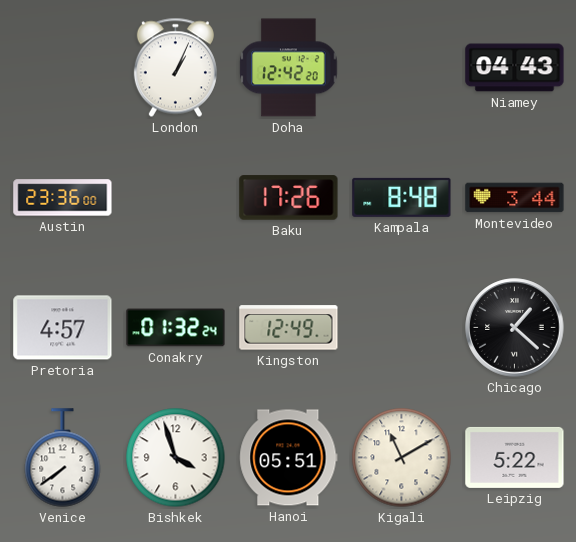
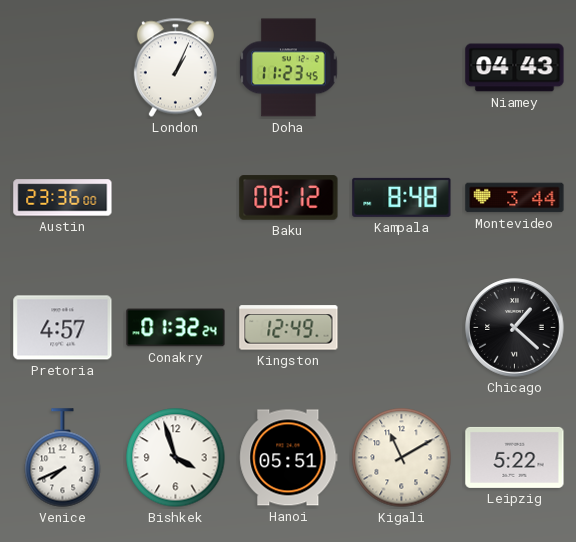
Doha: 12:42 -> 11:23 (289, 68)
Baku: 17:26 -> 08:12 (289, 198)
Venice: 7:39 -> 7:41 (63, 458)
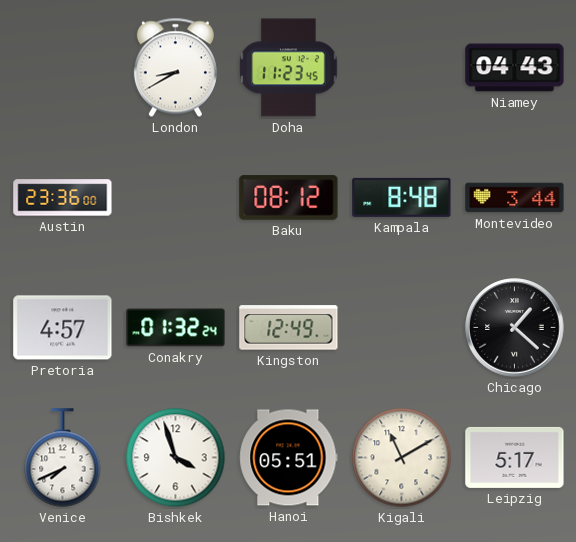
London: 1:04 -> 8:40 (175, 68)
Leipzig: 5:22 -> 5:17 (515, 457)
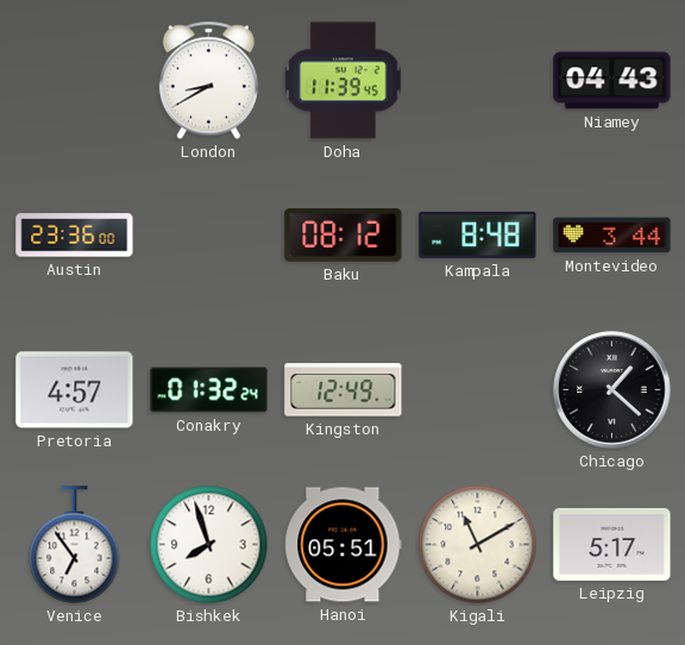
Doha: 11:23 -> 11:39 (344, 81)
Venice: 7:41 -> 6:54 (75, 545)
Bishkek: 3:57 -> 7:57 (209, 545)
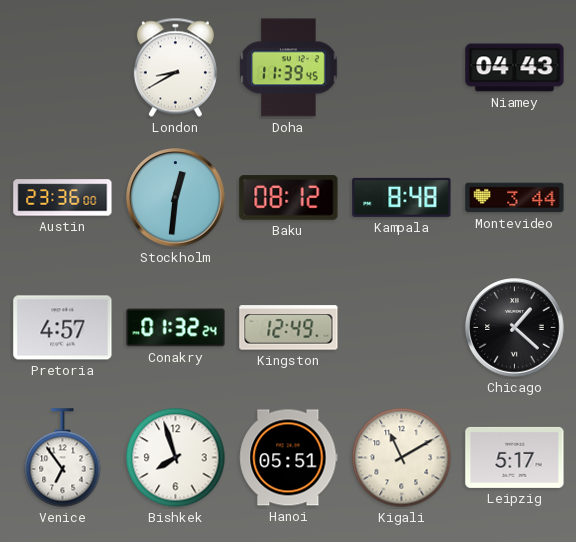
Stockholm: none -> 12:31 (176, 198)
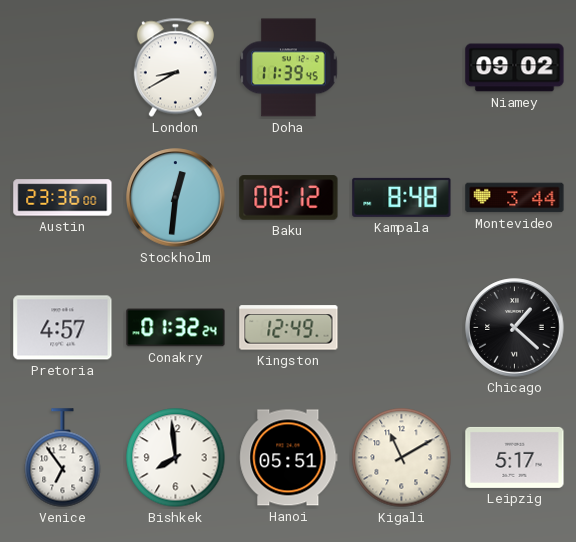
Niamey: 04:43 -> 09:02 (515, 68)
Bishkek: 7:57 -> 7:59 (176, 458)
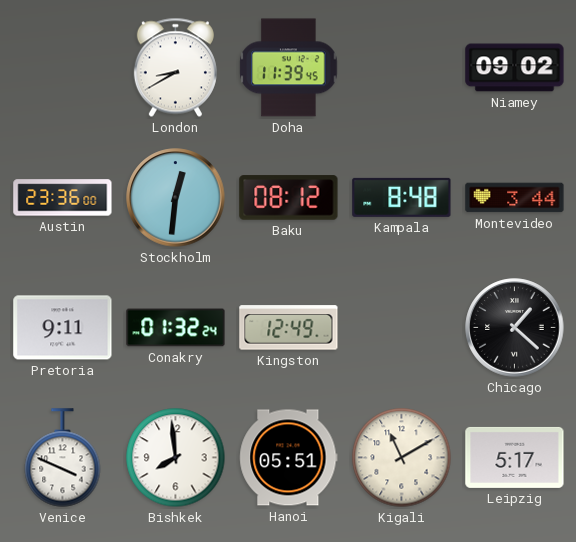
Pretoria: 4:57 -> 9:11 (63, 328)
Venice: 6:54 -> 3:49 (63, 458)
